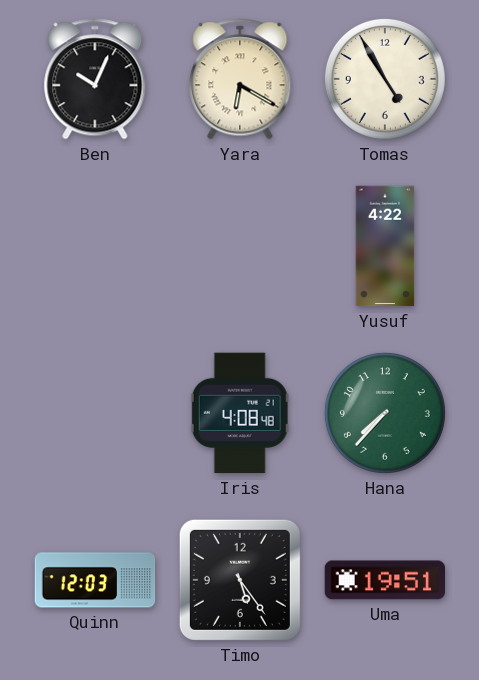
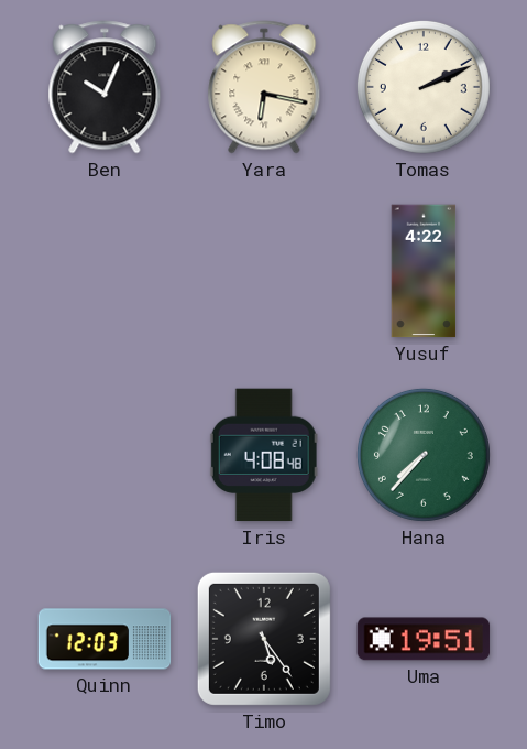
Yara: 6:20 -> 6:17 (264, 87)
Tomas: 4:55 -> 2:11 (424, 87)
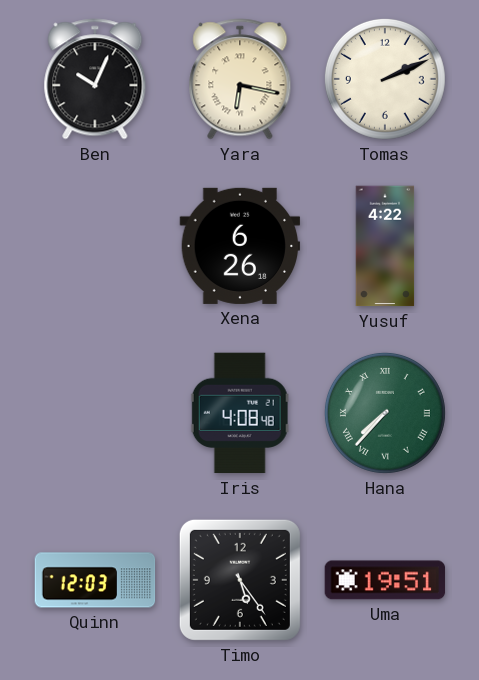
Xena: none -> 6:26 (240, 246)
Hana numerals: Arabic -> Roman (385, 413)
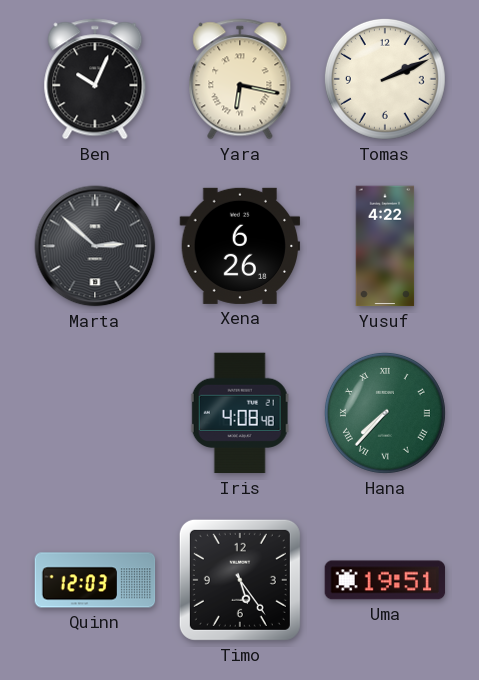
Marta: none -> 2:52 (95, 246)
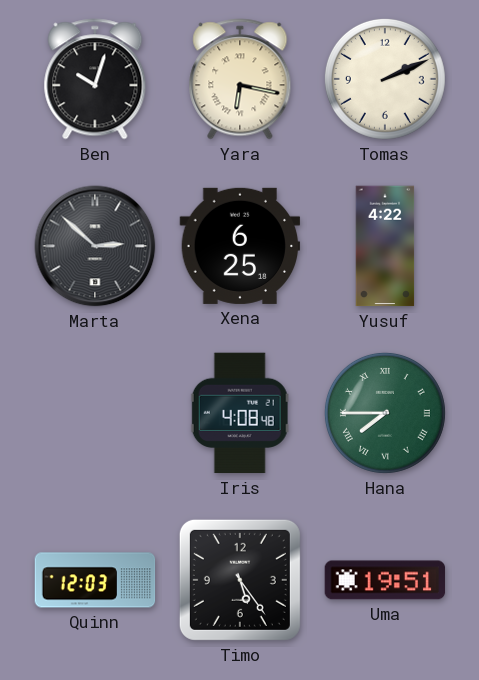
Ben: 10:04 -> 10:03 (95, 79)
Xena: 6:26 -> 6:25 (240, 246)
Hana: 7:37 -> 7:45 (385, 413)
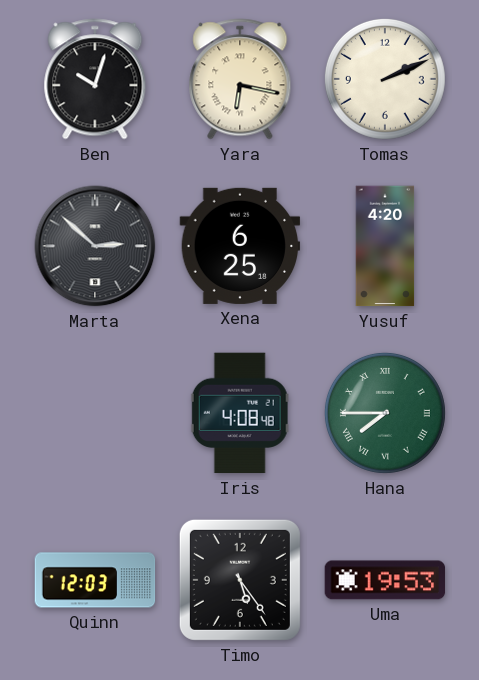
Yusuf: 4:22 -> 4:20 (385, 246)
Uma: 19:51 -> 19:53 (385, 580)
